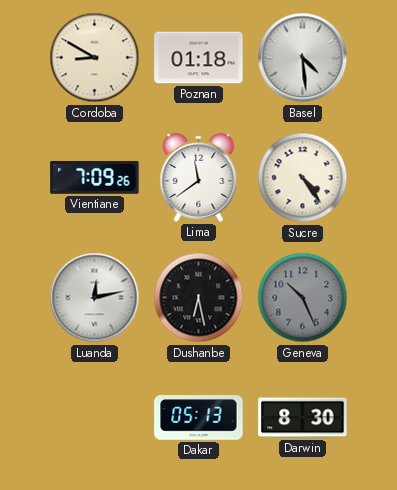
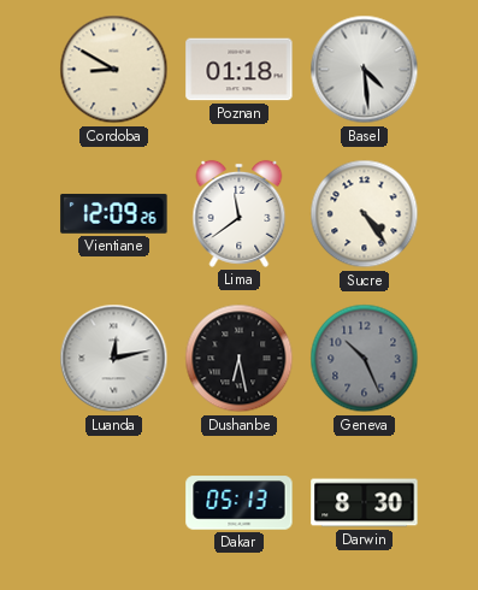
Vientiane: 7:09 -> 12:09 (114, 213)
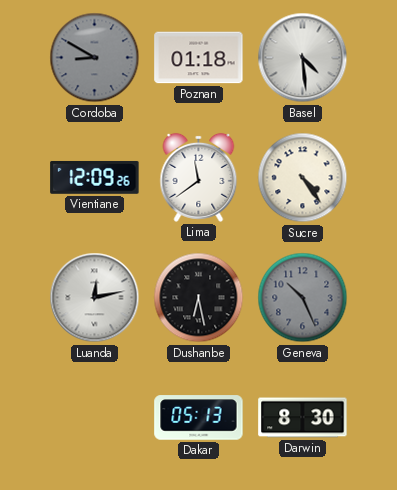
Cordoba dial: cream -> grey (95, 58)
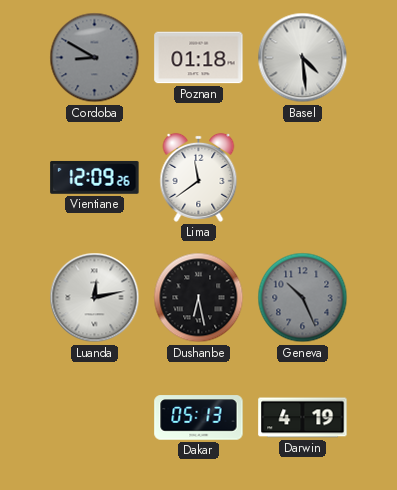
Sucre: 4:24 -> none (303, 178)
Darwin: 8:30 -> 4:19 (303, 418)
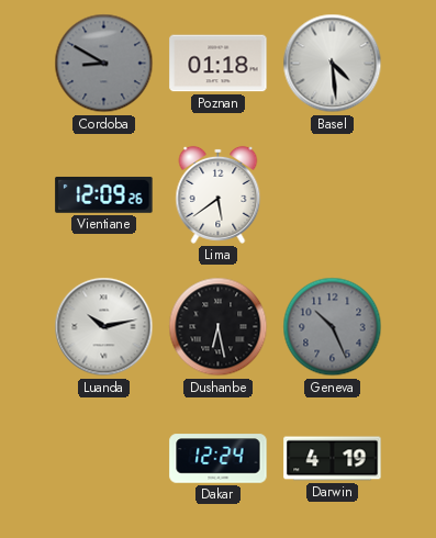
Lima: 11:39 -> 5:39 (219, 194)
Luanda: 12:13 -> 10:13 (104, 327)
Dakar: 05:13 -> 12:24 (219, 459)
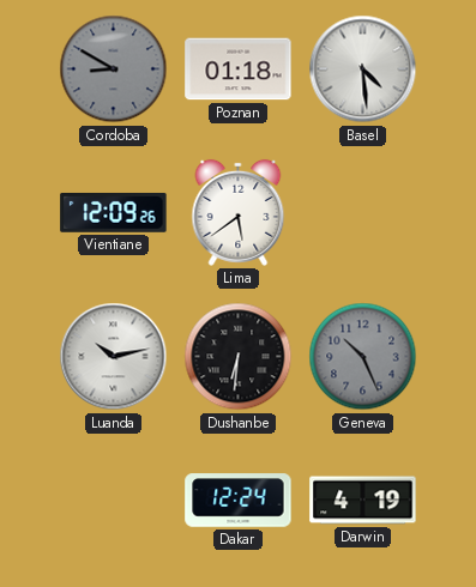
Dushanbe: 6:28 -> 6:31 (239, 357)
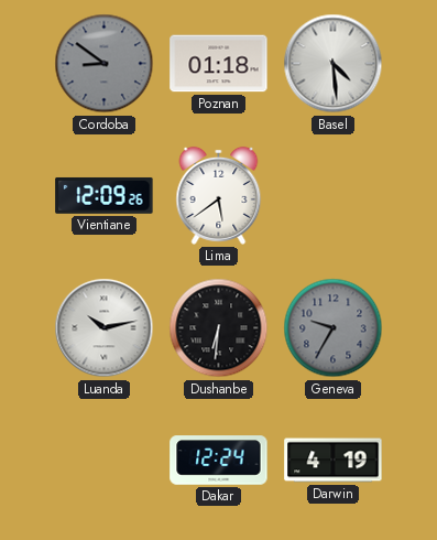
Cordoba: 8:50 -> 8:51 (105, 64)
Geneva: 10:26 -> 9:35 (334, 328)
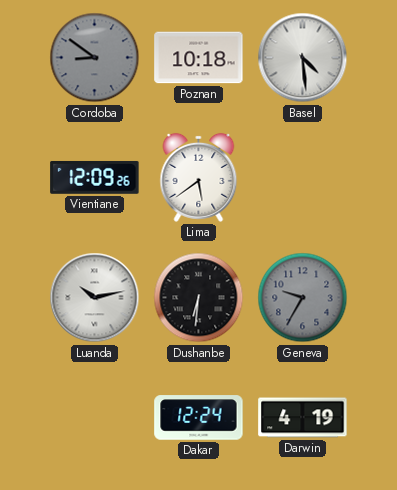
Poznan: 01:18 -> 10:18 (199, 58)
